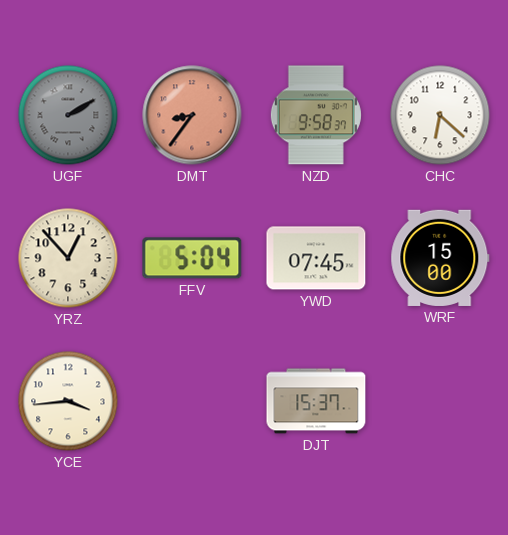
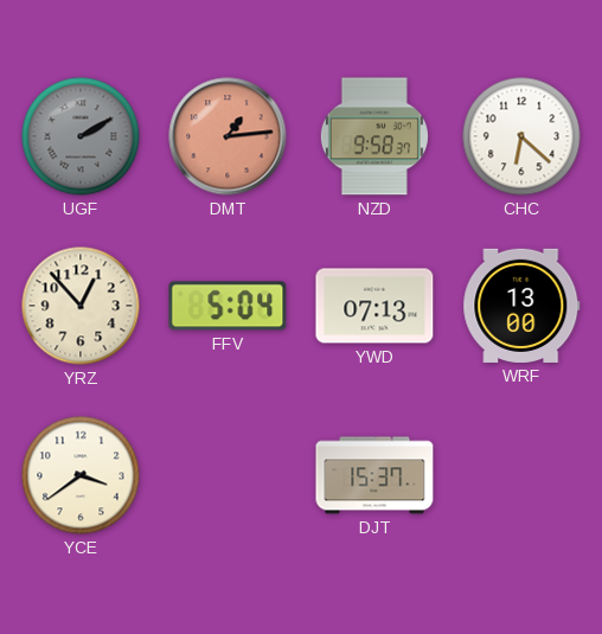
DMT: 8:36 -> 1:14 (228, 136)
YWD: 07:45 -> 07:13 (374, 306)
WRF: 15:00 -> 13:00 (521, 306)
YCE: 3:44 -> 3:39 (81, 475)
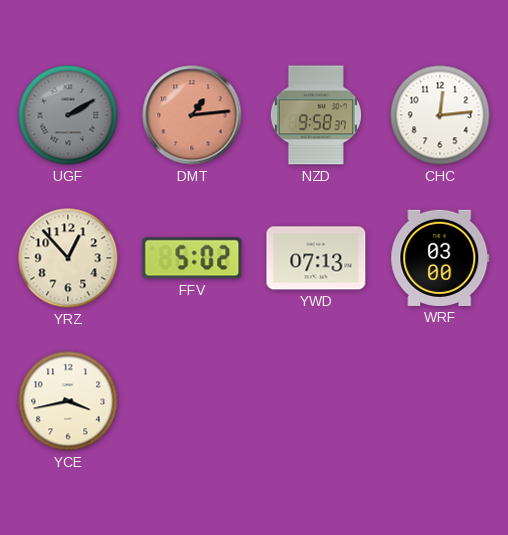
CHC: 6:22 -> 12:14 (440, 115)
FFV: 5:04 -> 5:02 (192, 258)
WRF: 13:00 -> 03:00 (440, 258)
YCE: 3:39 -> 3:43 (68, 401)
DJT: 15:37 -> none (374, 475)
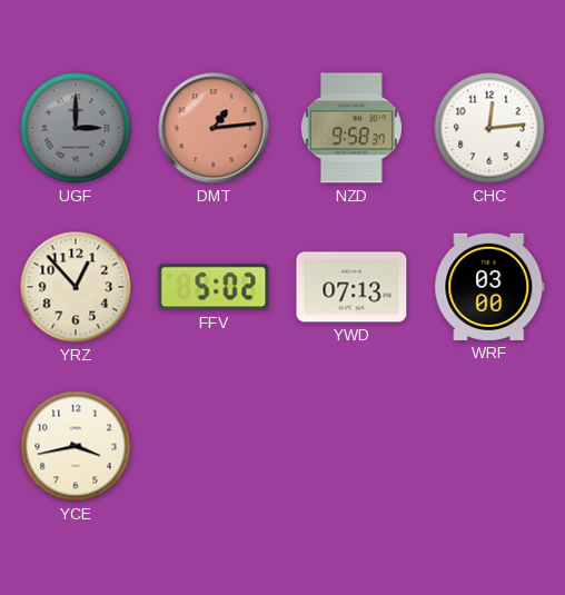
UGF: 2:10 -> 3:00 (76, 128)
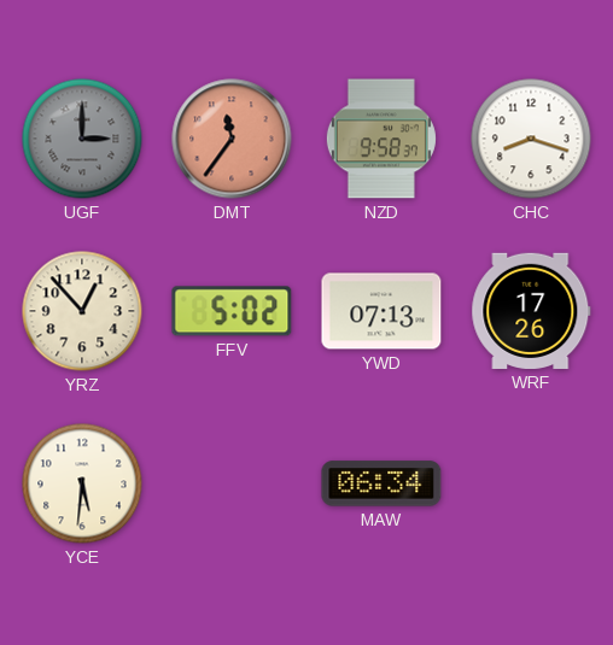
DMT: 1:14 -> 11:36 (232, 139)
CHC: 12:14 -> 8:18 (531, 139)
WRF: 03:00 -> 17:26 (531, 311)
YCE: 3:43 -> 5:31 (82, 483)
MAW: none -> 06:34 (381, 483)
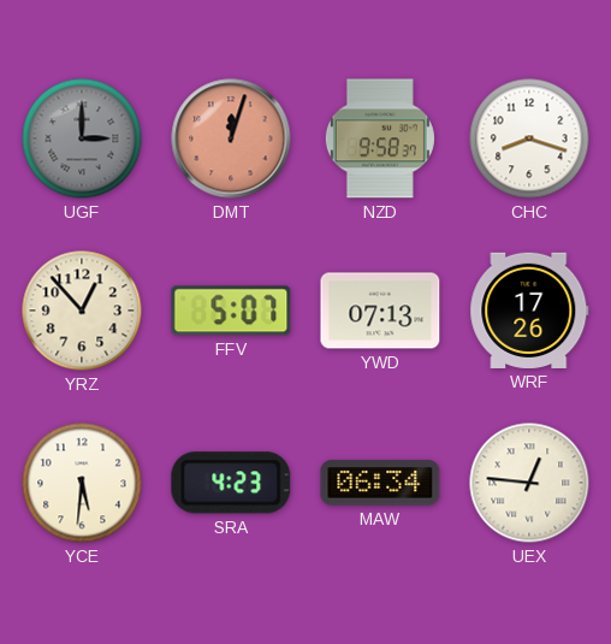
DMT: 11:36 -> 12:03 (231, 138)
FFV: 5:02 -> 5:07 (231, 311)
SRA: none -> 4:23 (231, 483)
UEX: none -> 12:46 (529, 483)
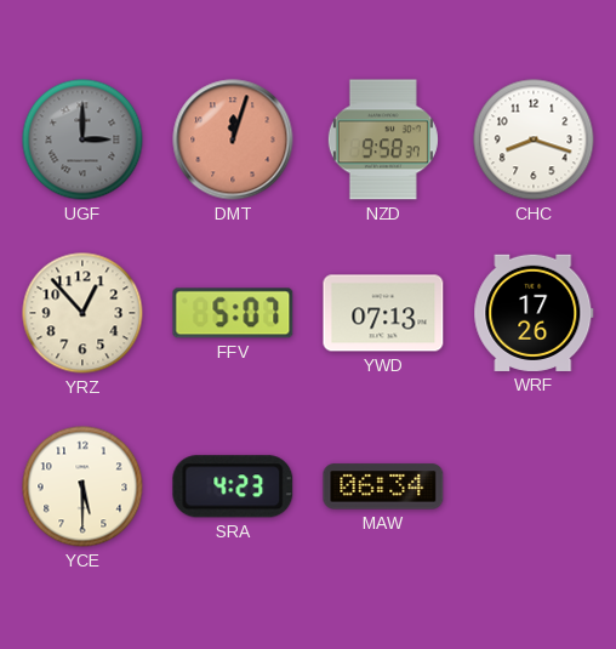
YCE: 5:31 -> 5:30 (82, 486)
UEX: 12:46 -> none (529, 483)
